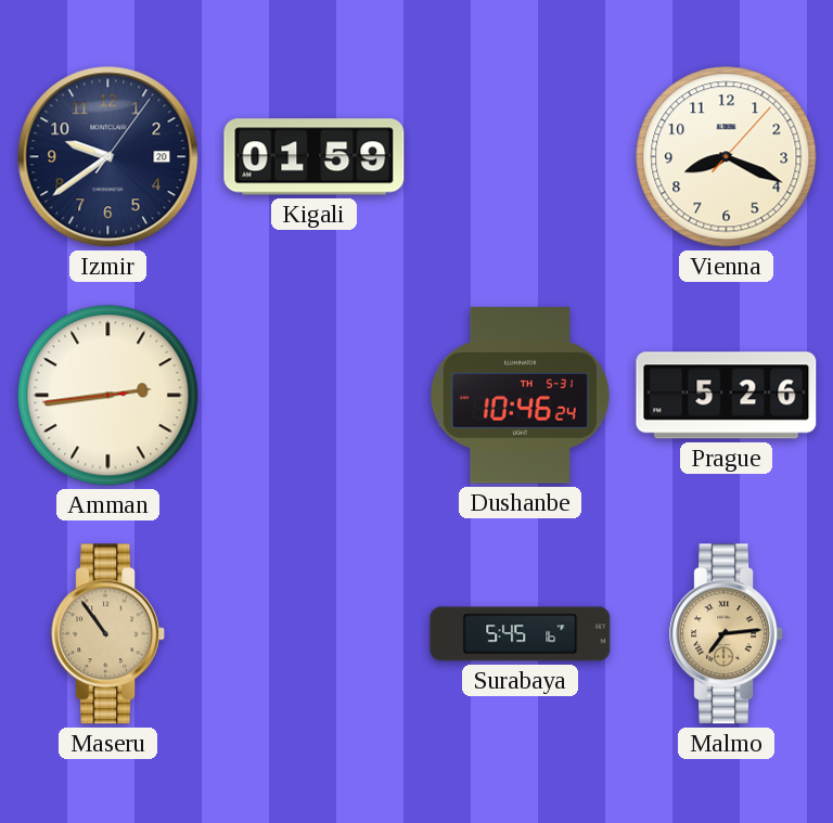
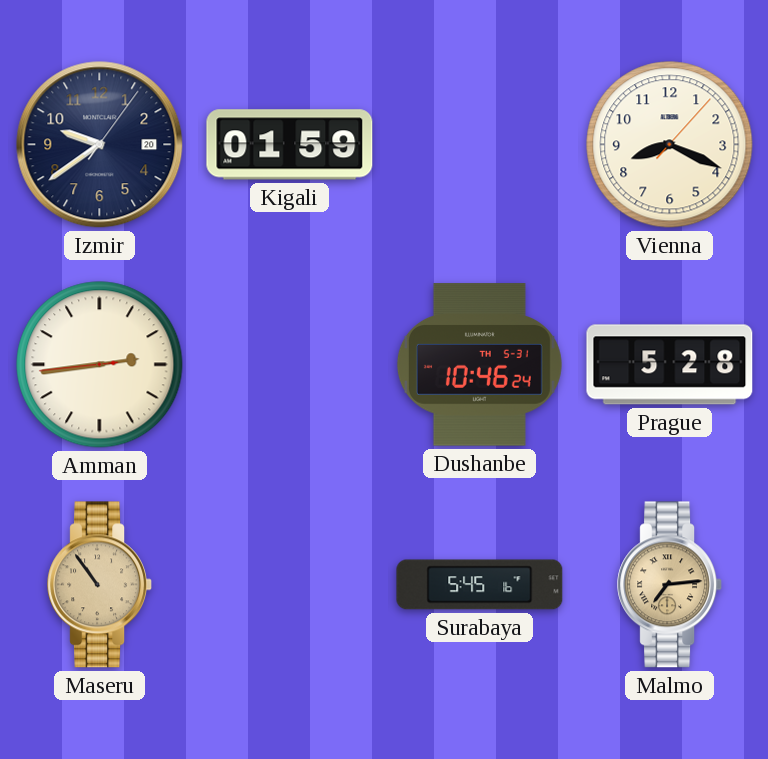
Prague: 5:26 -> 5:28 (670, 365)
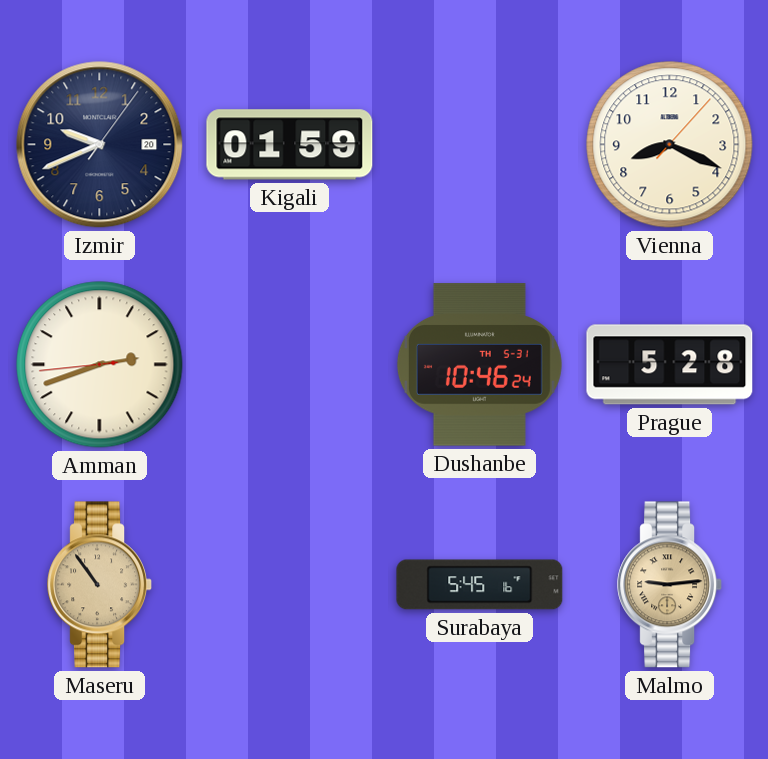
Izmir: 9:39 -> 9:41 (100, 145)
Amman: 2:43 -> 2:41 (100, 365)
Malmo: 7:14 -> 9:14 (670, 585)
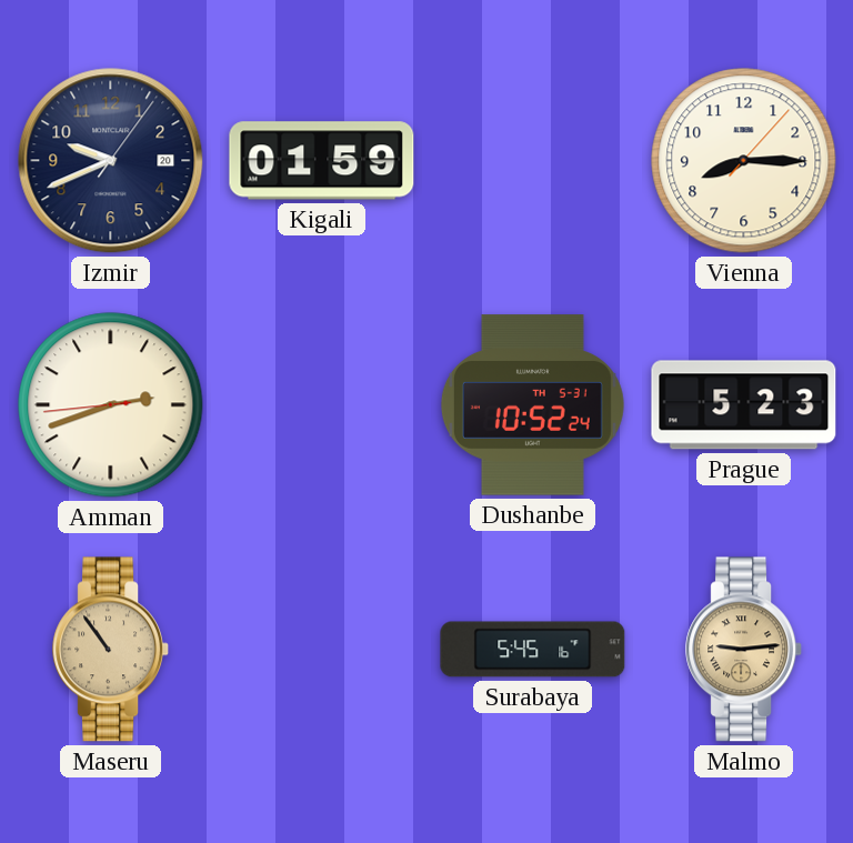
Vienna: 8:19 -> 8:15 (744, 161)
Dushanbe: 10:46 -> 10:52 (532, 405)
Prague: 5:28 -> 5:23 (744, 405)
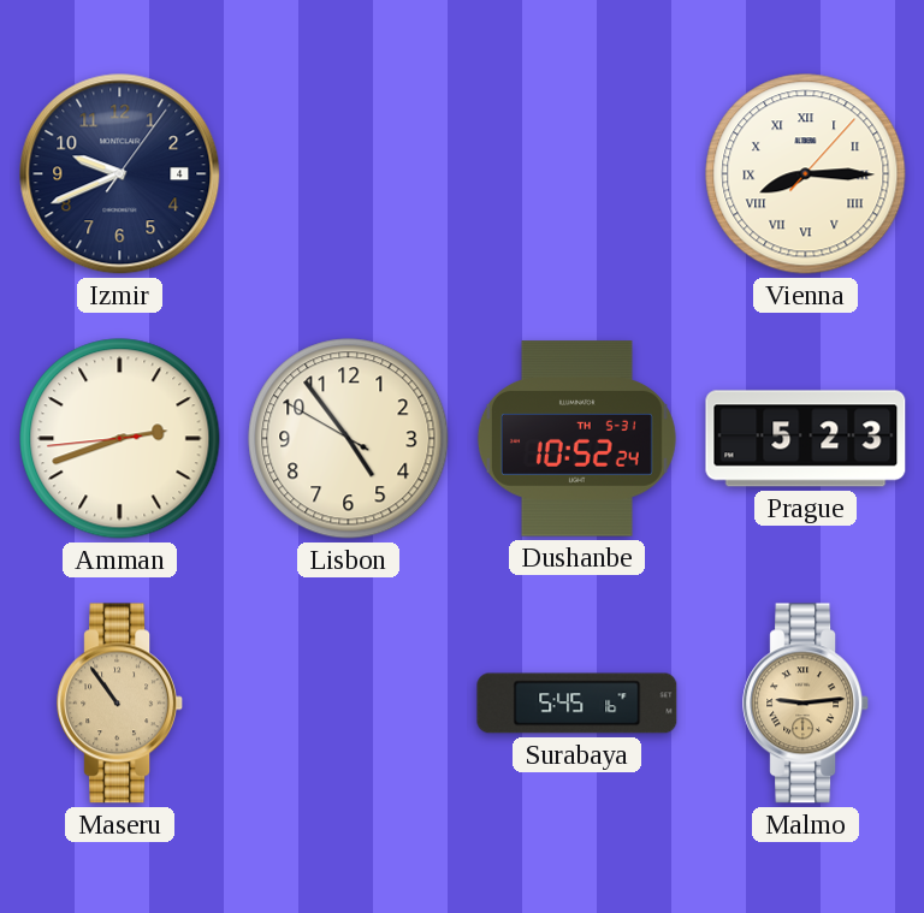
Izmir date: 20 -> 4 (120, 174)
Kigali: 01:59 -> none (322, 161)
Vienna numerals: Arabic -> Roman (806, 174)
Lisbon: none -> 4:53 (349, 439)
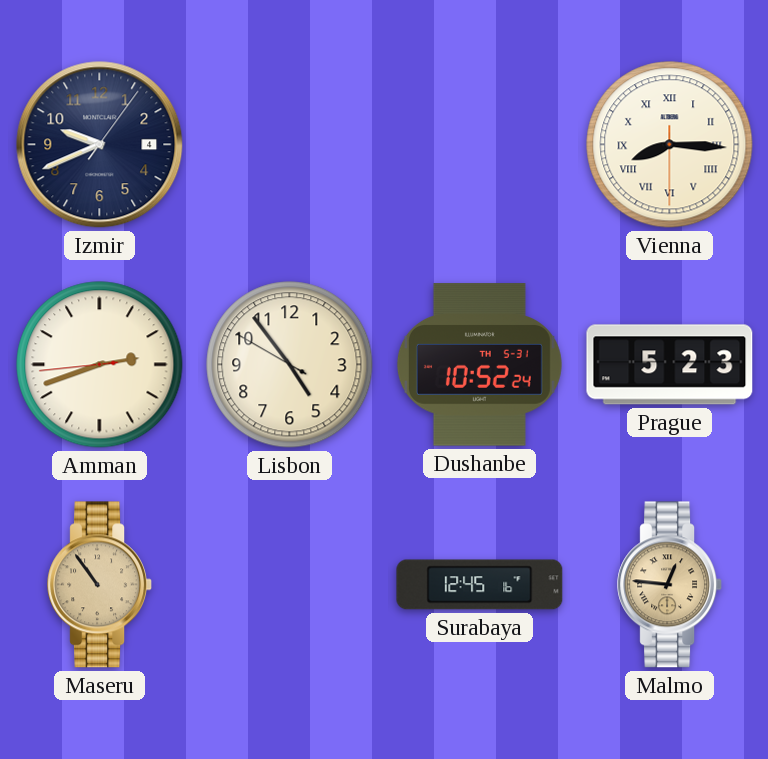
Vienna: 8:15:07 -> 8:15:30 (670, 145)
Surabaya: 5:45 -> 12:45 (480, 585)
Malmo: 9:14 -> 12:46 (670, 585)
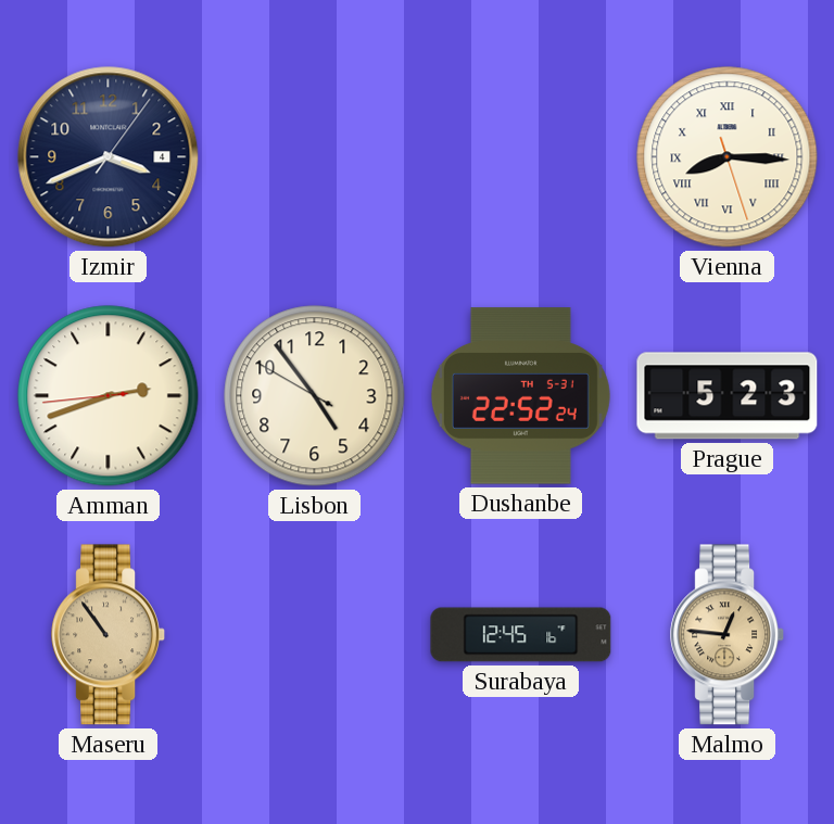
Izmir: 9:41 -> 3:41 (109, 157)
Vienna: 8:15:30 -> 8:15:27 (728, 157)
Dushanbe: 10:52 -> 22:52 (520, 396)
